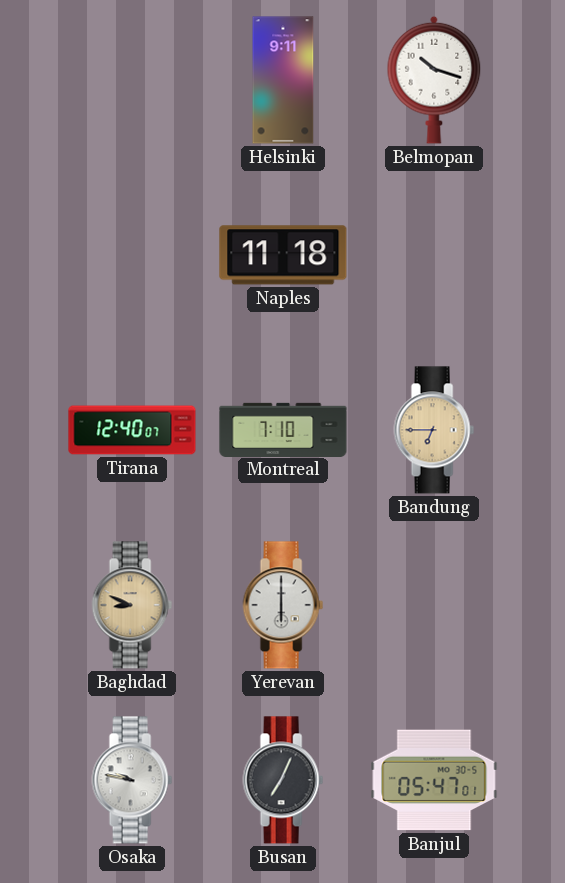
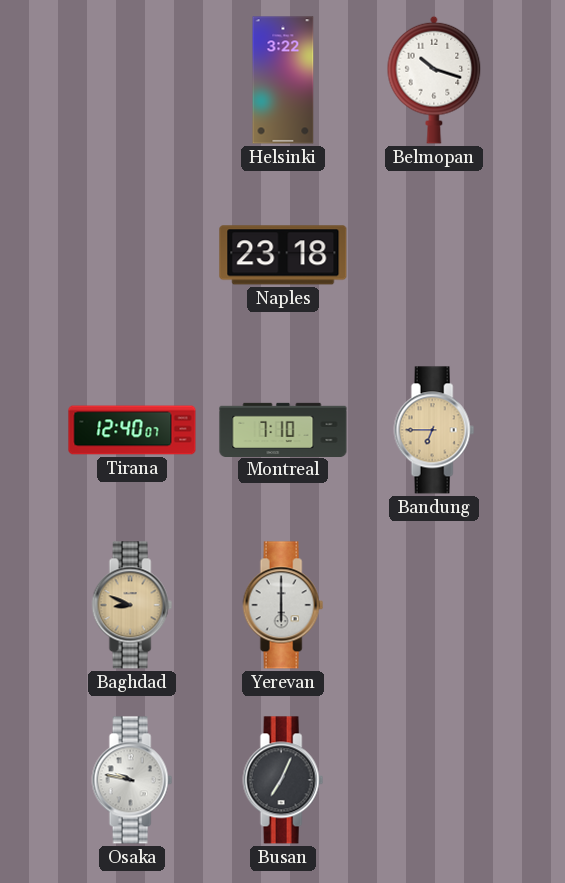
Helsinki: 9:11 -> 3:22 (283, 80)
Naples: 11:18 -> 23:18 (283, 255)
Banjul: 05:47 -> none (434, 780)
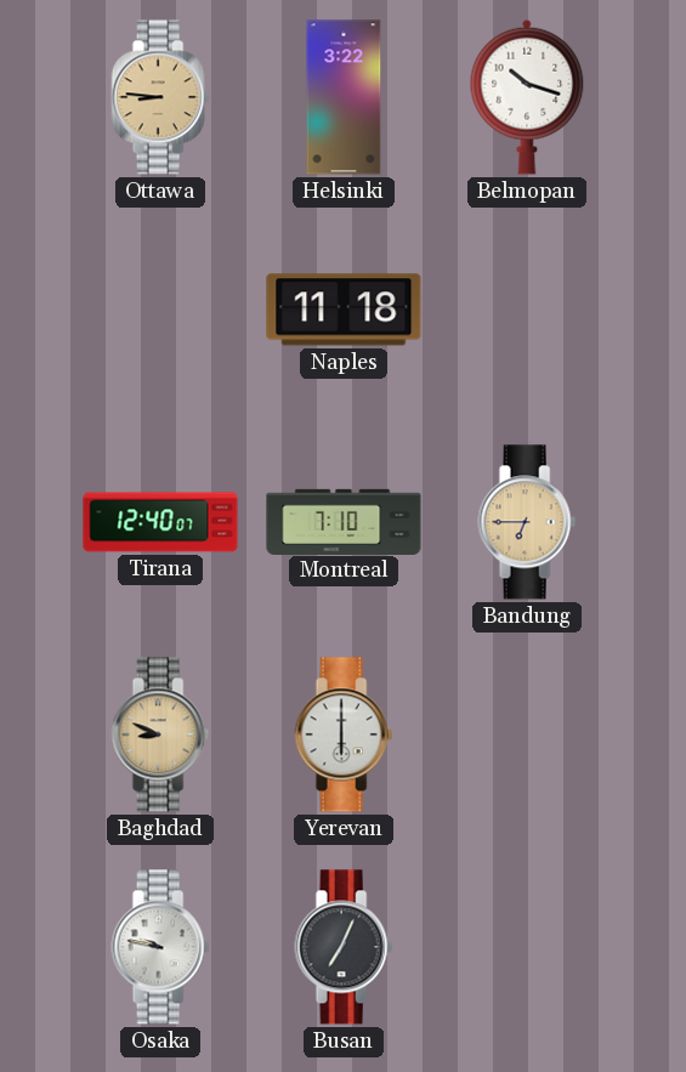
Ottawa: none -> 8:46 (160, 97)
Naples: 23:18 -> 11:18 (344, 310)
